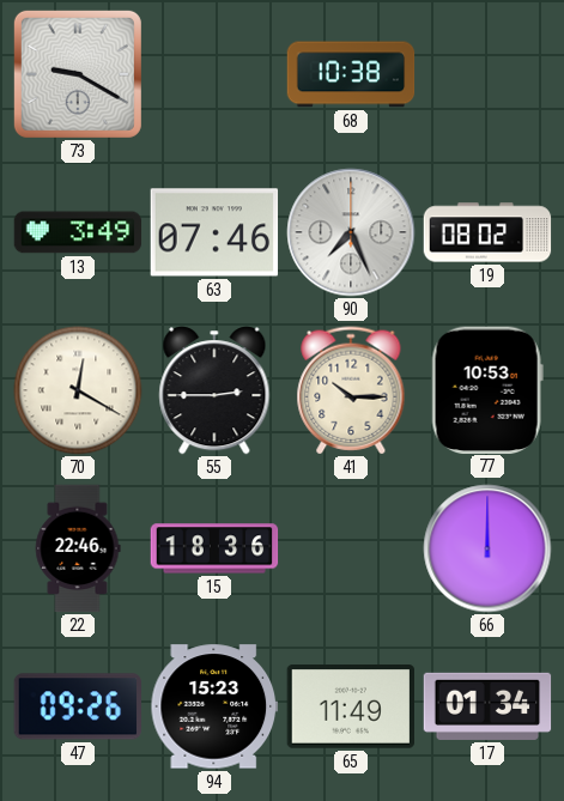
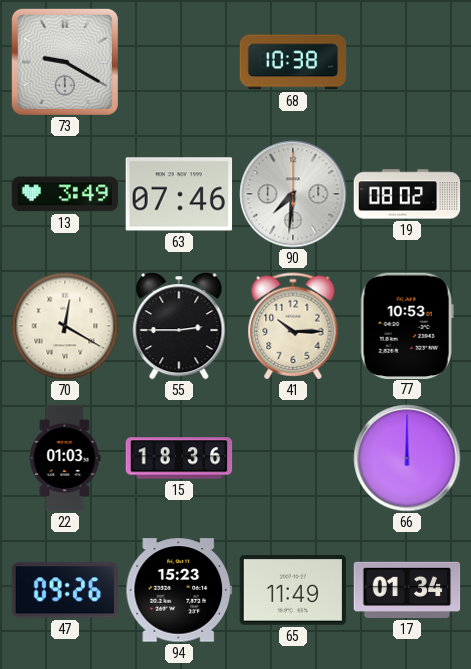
90: 7:26 -> 7:31 (293, 194)
22: 22:46 -> 01:03 (65, 458)
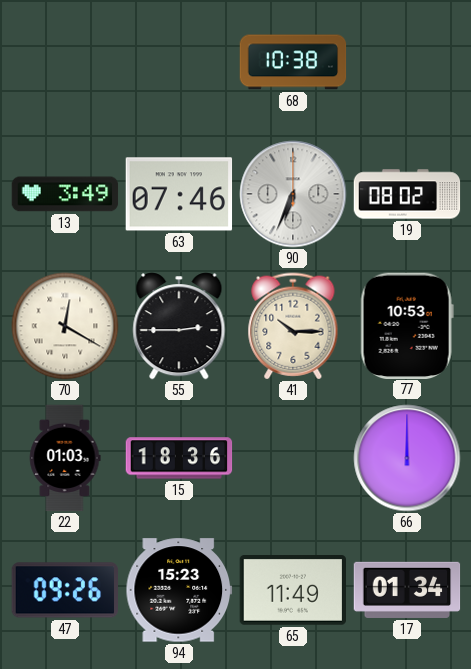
73: 9:20 -> none (65, 62)
90: 7:31 -> 6:34 (293, 194)
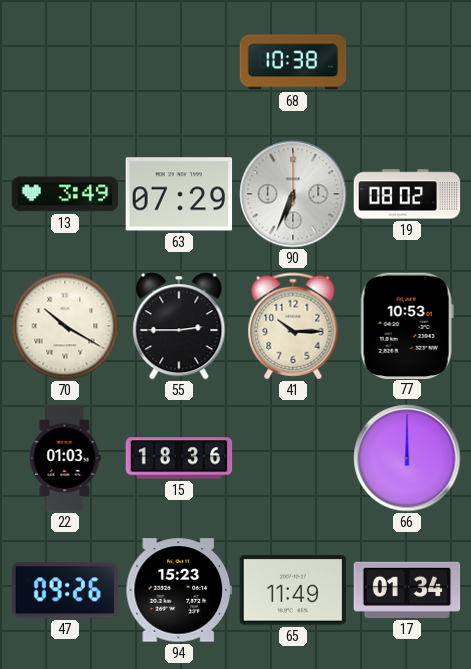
63: 07:46 -> 07:29 (179, 194)
70: 12:20 -> 10:20 (65, 326)
